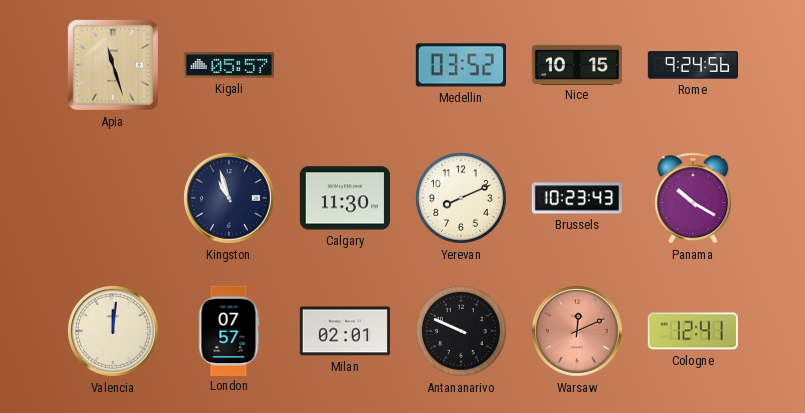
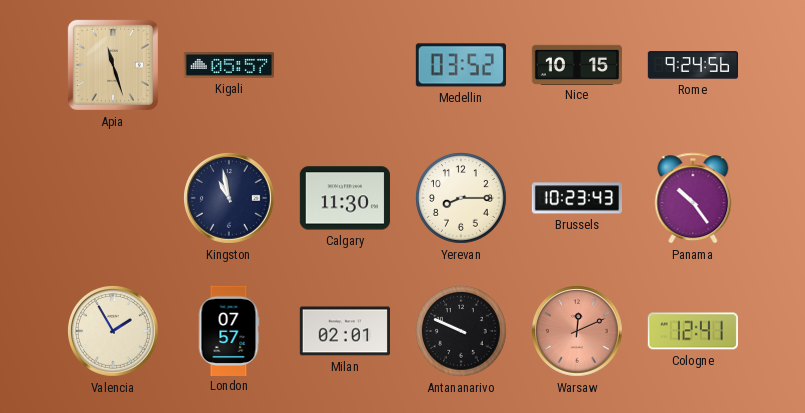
Kingston: 10:57 -> 10:58 (230, 199)
Yerevan: 8:11 -> 8:15 (462, 199)
Panama: 10:20 -> 10:24 (693, 198)
Valencia: 12:01 -> 1:55 (114, 332)
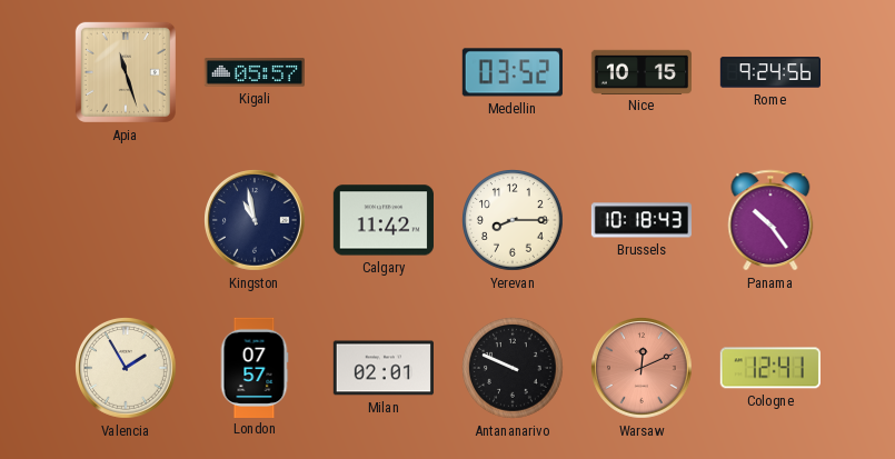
Calgary: 11:30 -> 11:42 (384, 220)
Brussels: 10:23 -> 10:18 (640, 220)
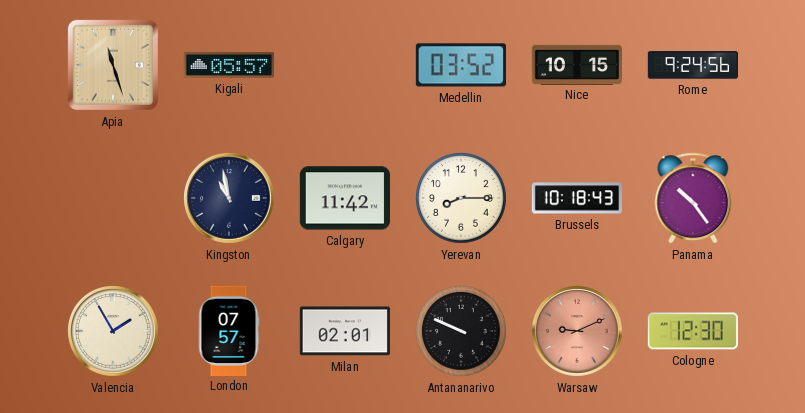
Warsaw: 12:11 -> 9:11 (578, 332)
Cologne: 12:41 -> 12:30 (693, 331)
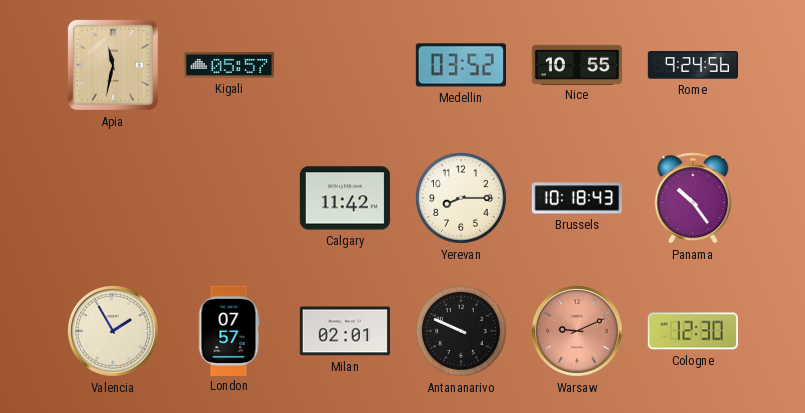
Apia: 11:27 -> 11:32 (113, 65)
Nice: 10:15 -> 10:55 (576, 64)
Kingston: 10:58 -> none (230, 199)
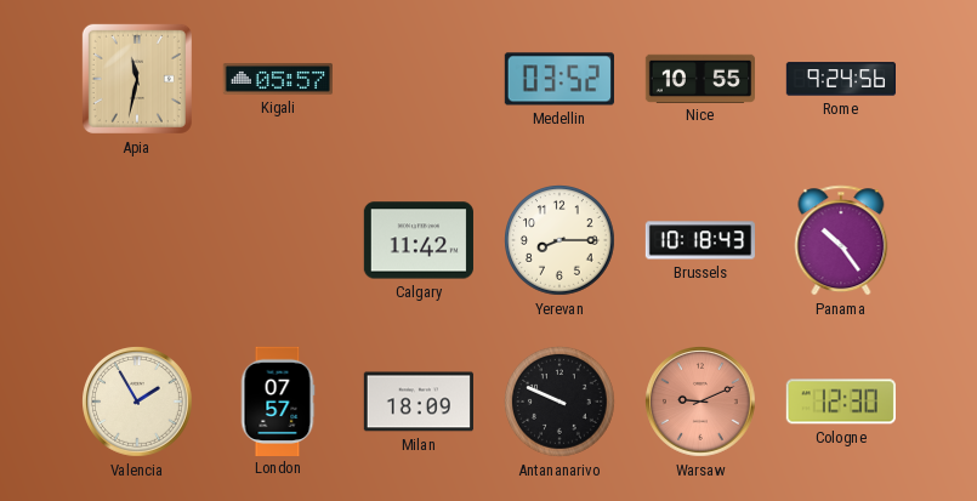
Milan: 02:01 -> 18:09 (419, 402)
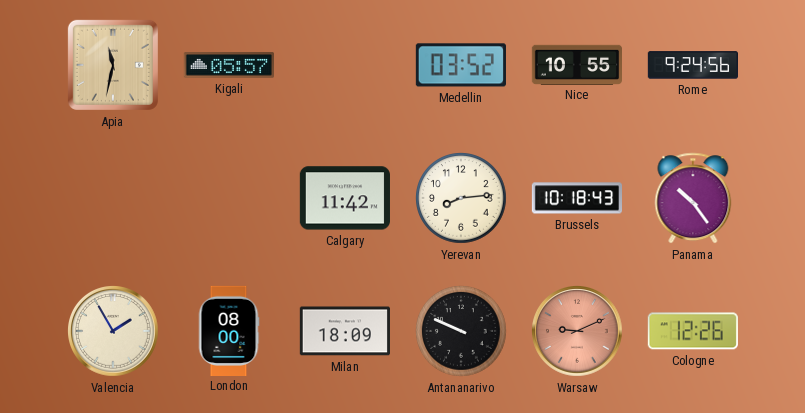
Yerevan: 8:15 -> 8:14 (462, 199)
London: 07:57 -> 08:00 (229, 330)
Cologne: 12:30 -> 12:26 (693, 331)
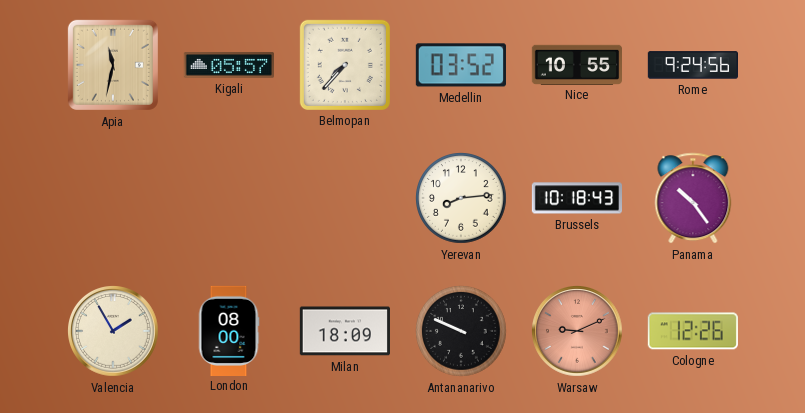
Belmopan: none -> 7:37 (345, 65)
Calgary: 11:42 -> none (345, 198)
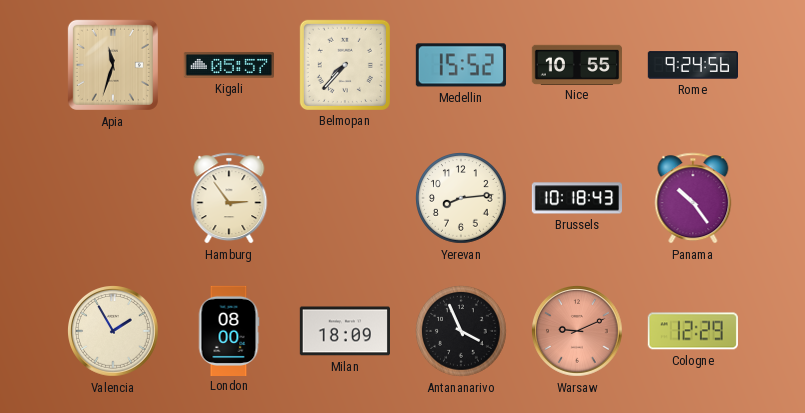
Apia: 11:32 -> 11:33 (113, 65)
Medellin: 03:52 -> 15:52 (461, 65)
Hamburg: none -> 2:54 (229, 198)
Antananarivo: 9:49 -> 3:56 (462, 332)
Cologne: 12:26 -> 12:29 (693, 331)
